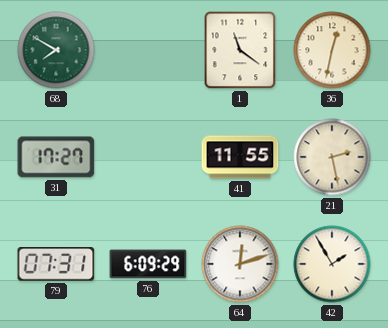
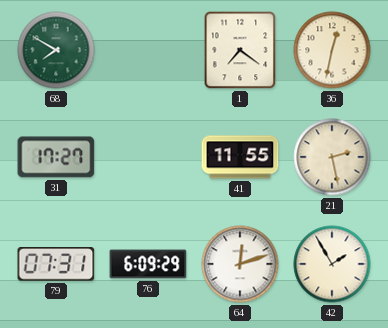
1: 11:21 -> 7:21 (240, 50)
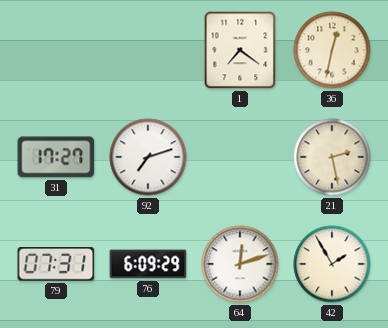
68: 7:50 -> none (56, 50)
92: none -> 7:12 (148, 157)
41: 11:55 -> none (240, 157)
